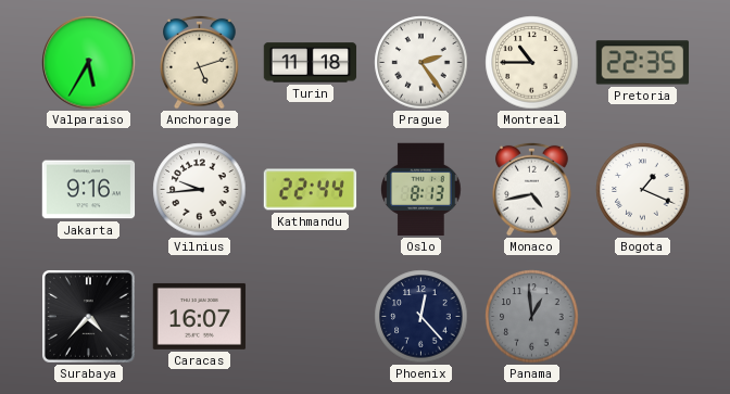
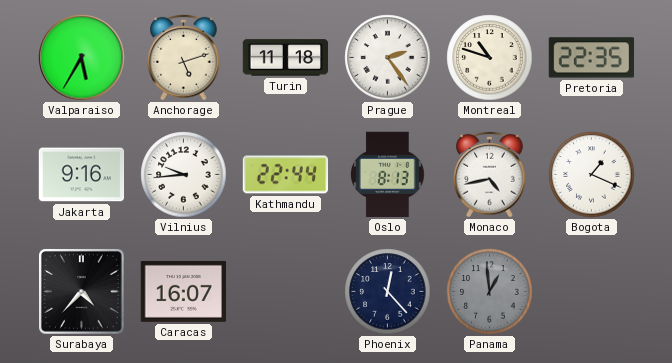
Montreal: 10:45 -> 10:48 (490, 58)
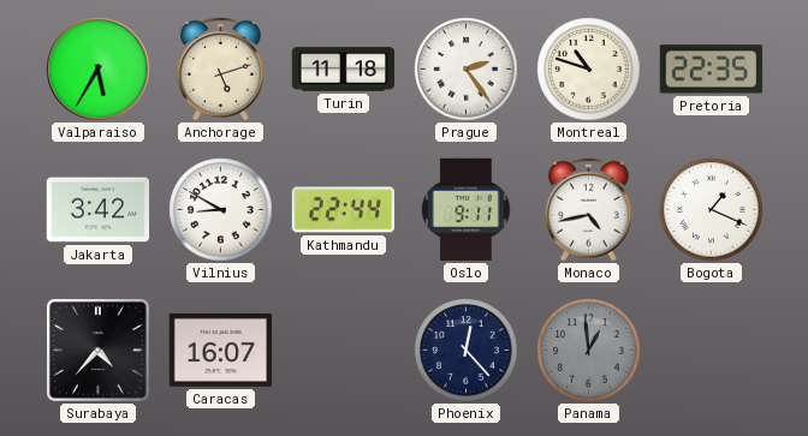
Jakarta: 9:16 -> 3:42 (99, 210)
Vilnius: 9:44 -> 8:50 (221, 210)
Oslo: 8:13 -> 9:11 (467, 210)
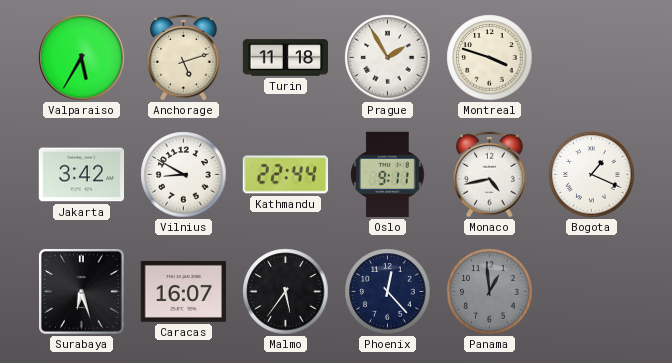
Prague: 2:24 -> 1:55 (388, 58)
Montreal: 10:48 -> 3:48 (490, 58)
Pretoria: 22:35 -> none (712, 70)
Surabaya: 4:37 -> 6:27 (82, 292)
Malmo: none -> 5:36 (286, 292)
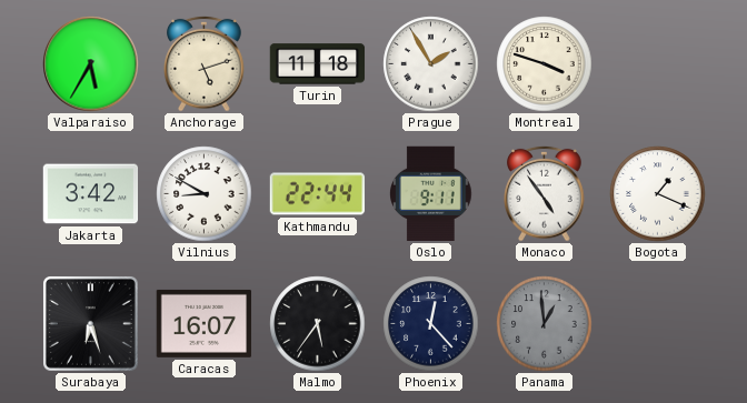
Monaco: 4:43 -> 4:54 (545, 193)
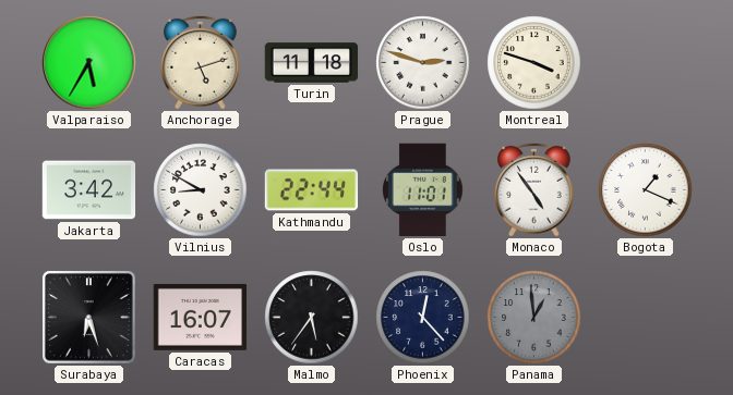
Prague: 1:55 -> 2:48 (423, 63)
Oslo: 9:11 -> 11:01 (423, 190)
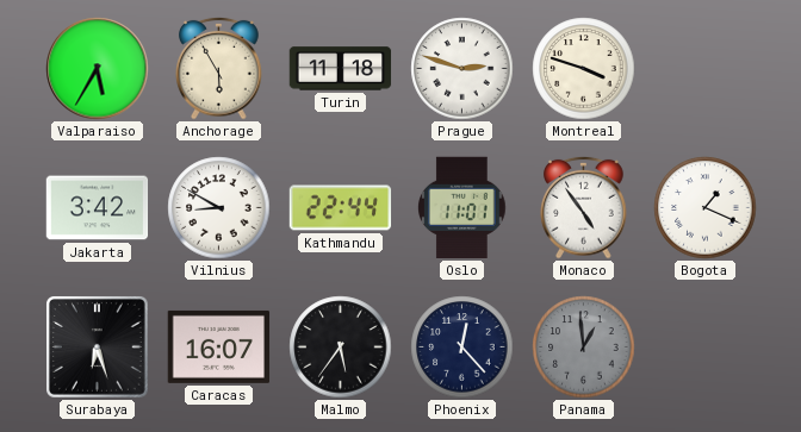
Anchorage: 5:12 -> 5:55 (219, 68)
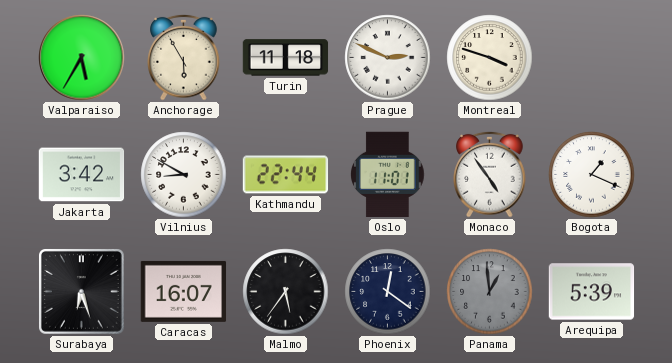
Prague: 2:48 -> 2:49 (388, 58)
Phoenix: 12:23 -> 12:21 (388, 292)
Arequipa: none -> 5:39 (592, 292)
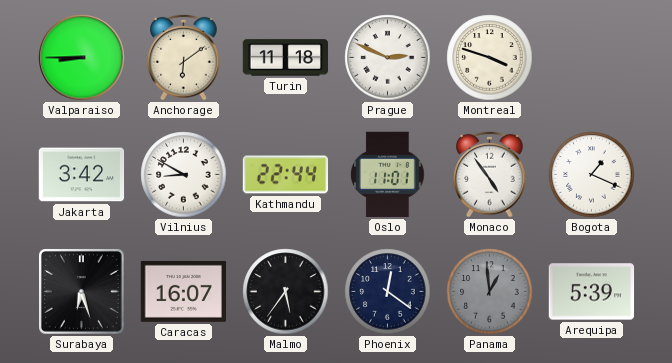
Valparaiso: 5:35 -> 8:45 (82, 58)
Anchorage: 5:55 -> 6:09 (184, 57)
